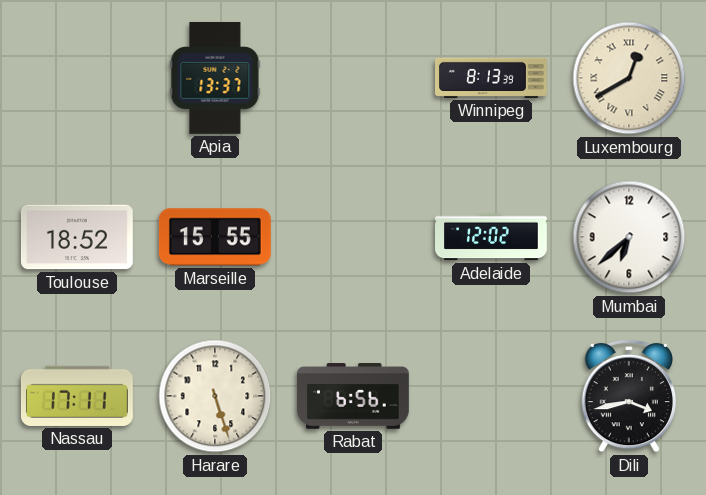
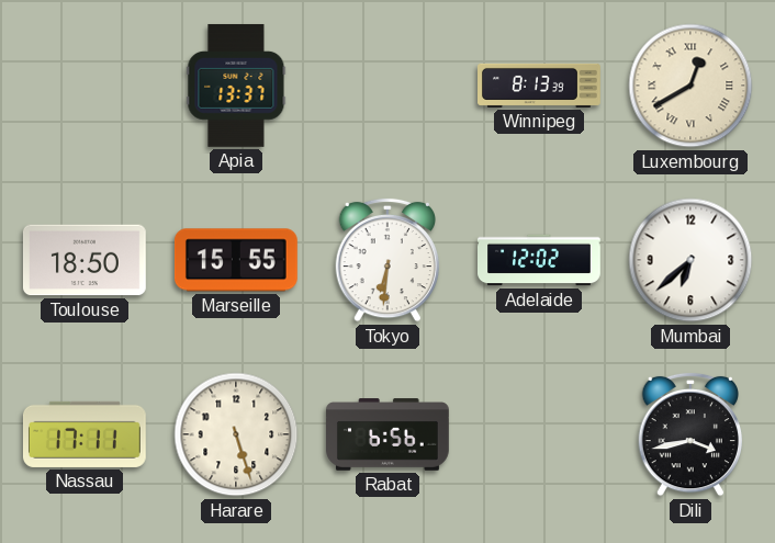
Toulouse: 18:52 -> 18:50 (85, 260)
Tokyo: none -> 6:31 (386, 260)
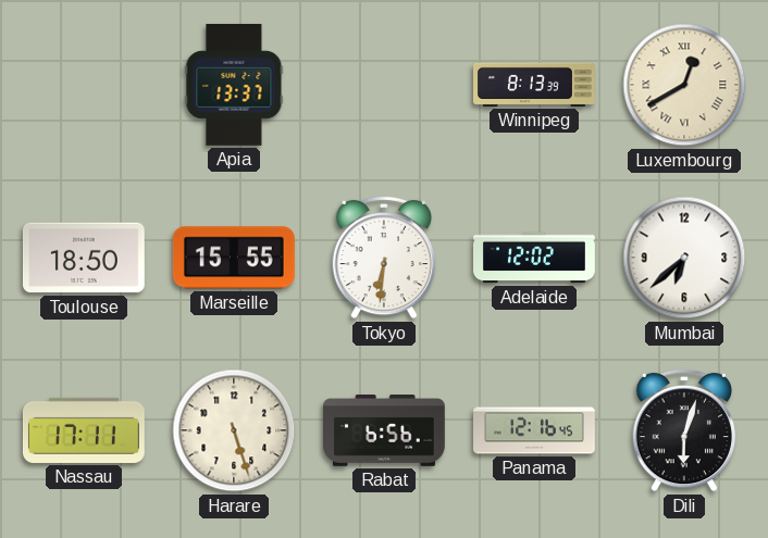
Panama: none -> 12:16 (535, 430)
Dili: 3:43 -> 6:03 (683, 430)
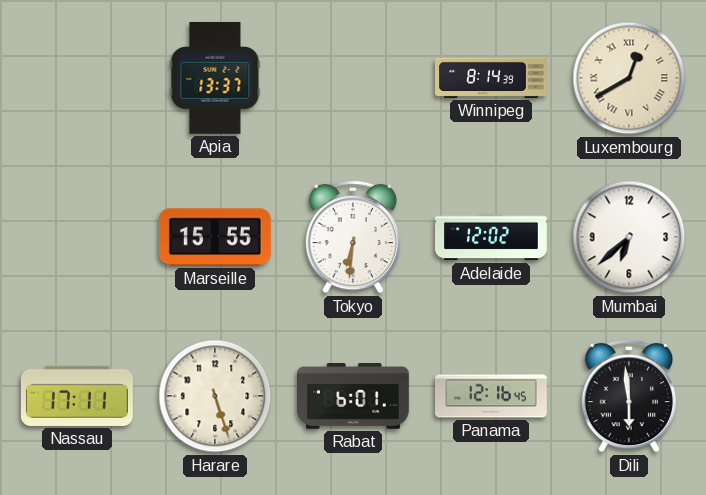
Winnipeg: 8:13 -> 8:14 (492, 78)
Toulouse: 18:50 -> none (84, 258)
Rabat: 6:56 -> 6:01 (354, 396)
Dili: 6:03 -> 5:59 (628, 396)
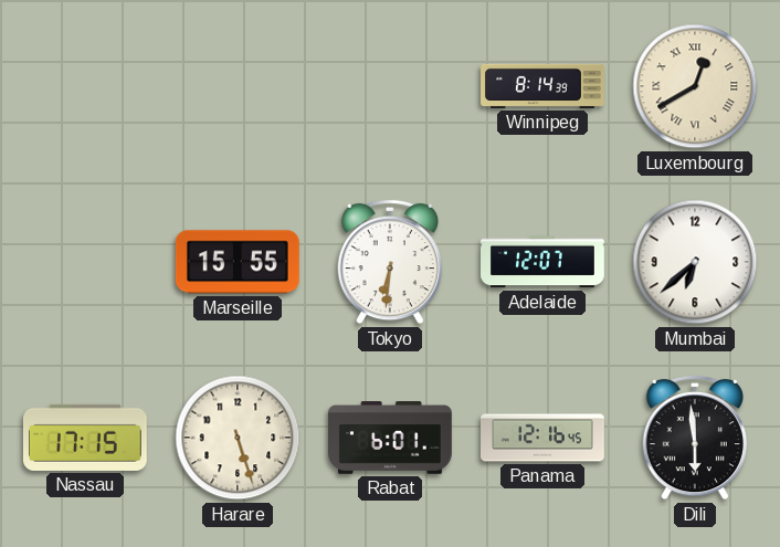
Apia: 13:37 -> none (215, 78)
Adelaide: 12:02 -> 12:07 (544, 262)
Nassau: 17:11 -> 17:15 (85, 438)
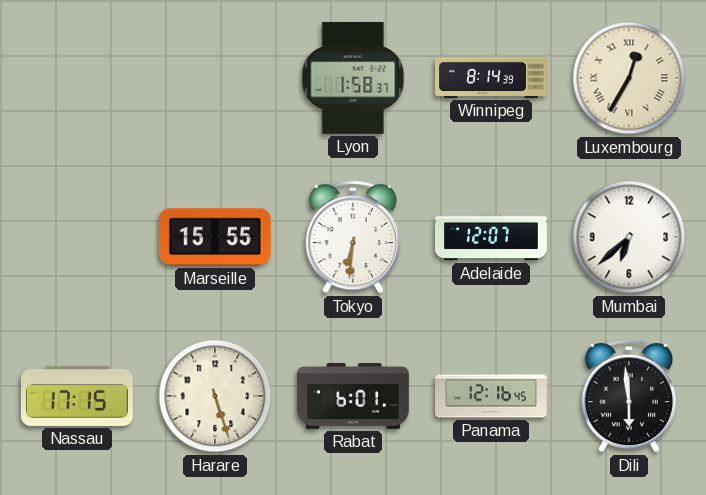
Lyon: none -> 1:58 (353, 78)
Luxembourg: 12:40 -> 12:35 (629, 78)
